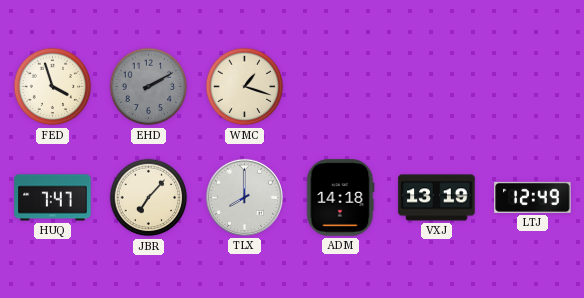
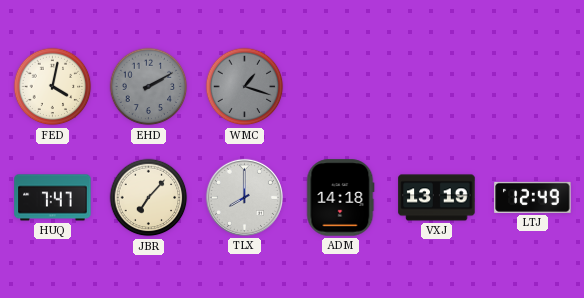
FED: 3:57 -> 4:02 (53, 87)
WMC dial: cream -> grey (245, 87)
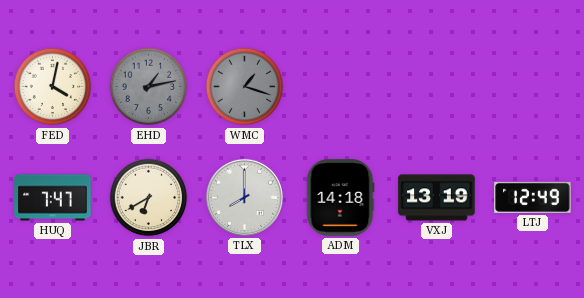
EHD: 2:10 -> 1:13 (149, 87)
JBR: 7:07 -> 6:40 (149, 198)
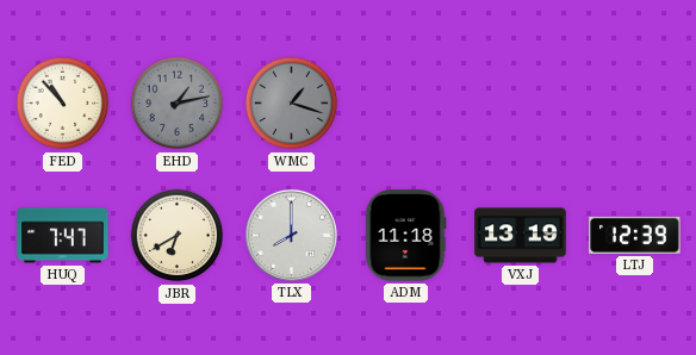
FED: 4:02 -> 10:53 (63, 104)
ADM: 14:18 -> 11:18 (406, 236)
LTJ: 12:49 -> 12:39 (635, 235)
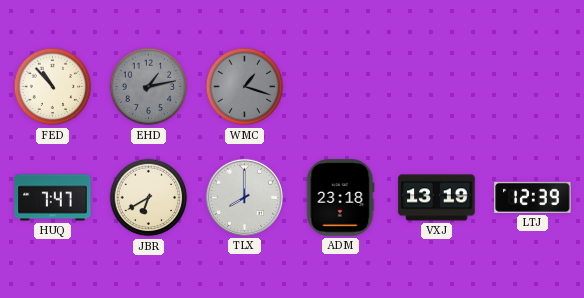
ADM: 11:18 -> 23:18 (341, 198)
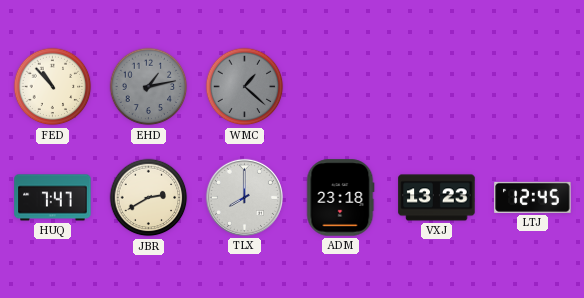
WMC: 1:18 -> 1:22 (245, 87)
JBR: 6:40 -> 2:40 (149, 198)
VXJ: 13:19 -> 13:23 (437, 198)
LTJ: 12:39 -> 12:45 (533, 197)
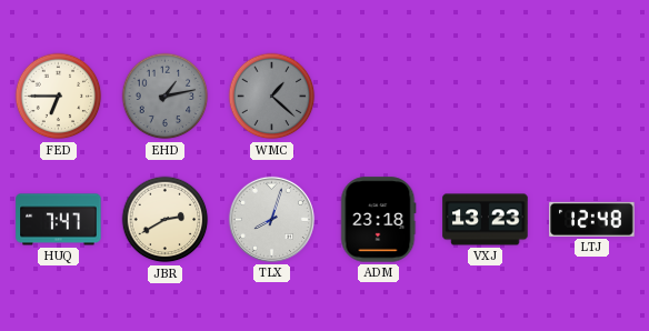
FED: 10:53 -> 6:45 (59, 97)
TLX: 8:00 -> 8:03 (271, 219)
LTJ: 12:45 -> 12:48 (592, 219)
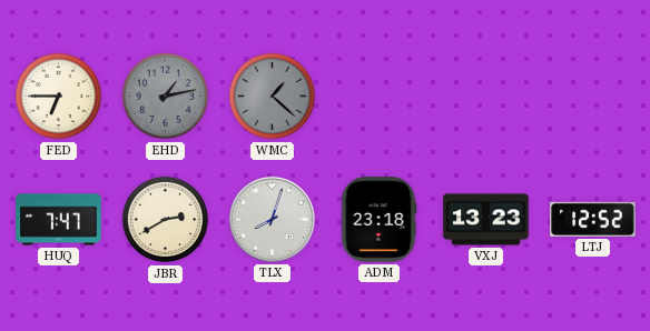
LTJ: 12:48 -> 12:52 (593, 219)
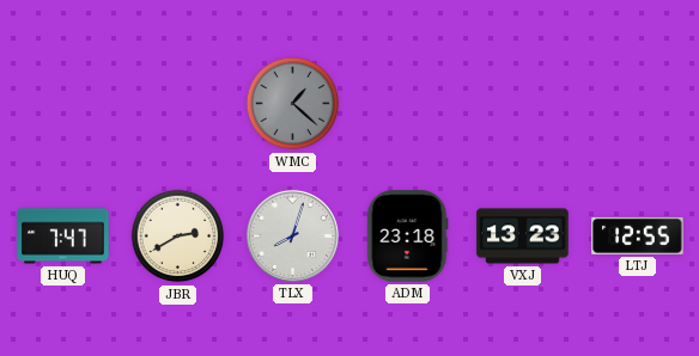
FED: 6:45 -> none (59, 97)
EHD: 1:13 -> none (166, 97)
LTJ: 12:52 -> 12:55 (638, 235)
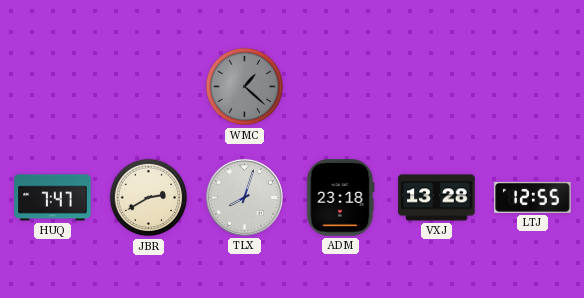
VXJ: 13:23 -> 13:28 (437, 198)
